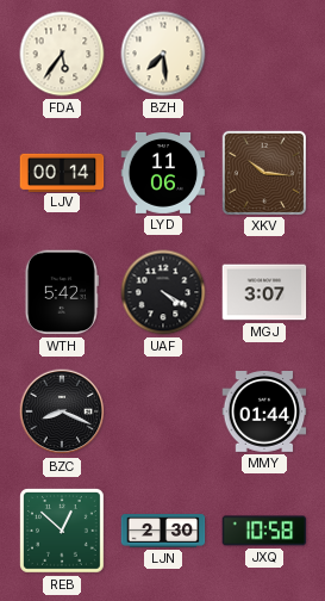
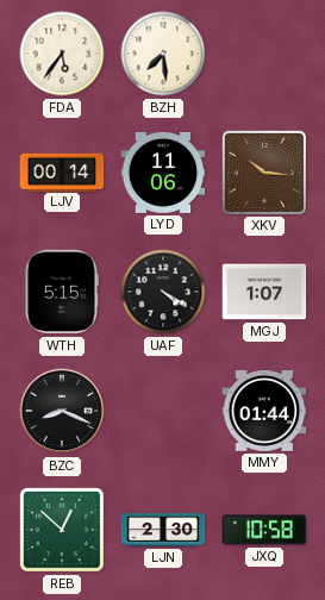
WTH: 5:42 -> 5:15 (62, 292)
MGJ: 3:07 -> 1:07 (264, 292)
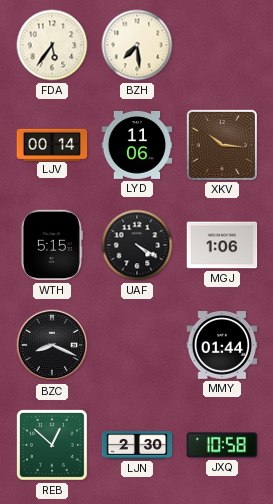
MGJ: 1:07 -> 1:06 (222, 245)
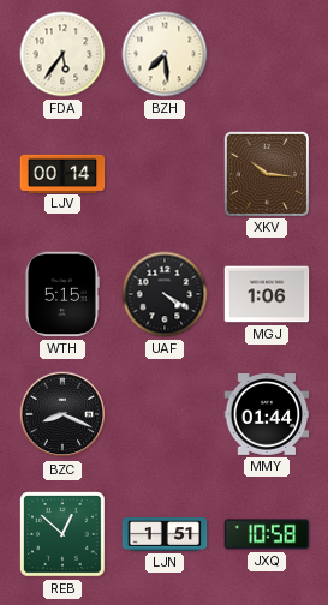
LYD: 11:06 -> none (137, 145)
LJN: 2:30 -> 1:51 (165, 534)
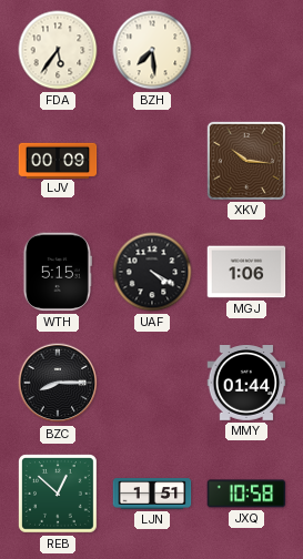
LJV: 00:14 -> 00:09 (58, 160)
BZC: 8:19 -> 8:15 (58, 383)
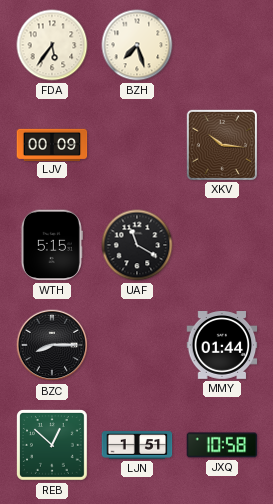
BZH: 7:29 -> 7:27 (137, 45)
UAF: 4:20 -> 11:20 (137, 245)
MGJ: 1:06 -> none (246, 272)
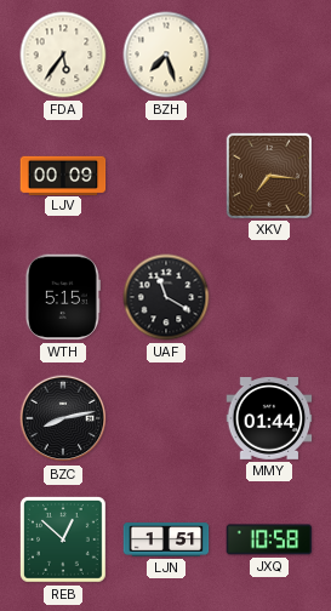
XKV: 10:16 -> 7:16 (268, 175)
BZC: 8:15 -> 8:13 (63, 418)
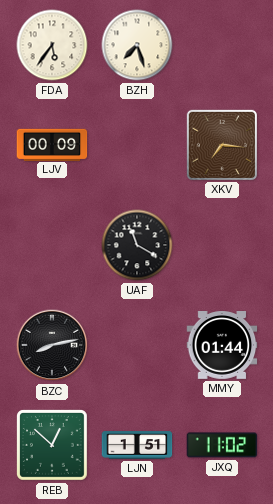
WTH: 5:15 -> none (63, 297)
JXQ: 10:58 -> 11:02 (222, 445)
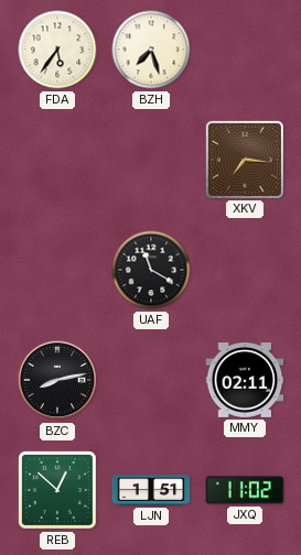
LJV: 00:09 -> none (52, 144)
MMY: 01:44 -> 02:11 (245, 381)
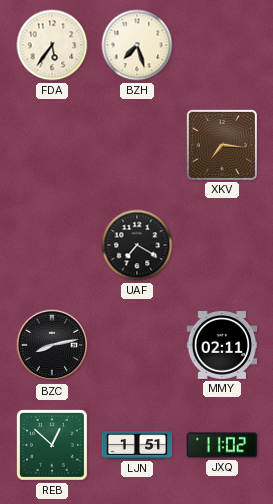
UAF: 11:20 -> 7:20 (137, 245)
